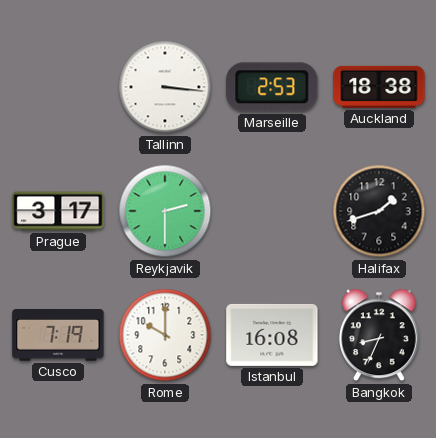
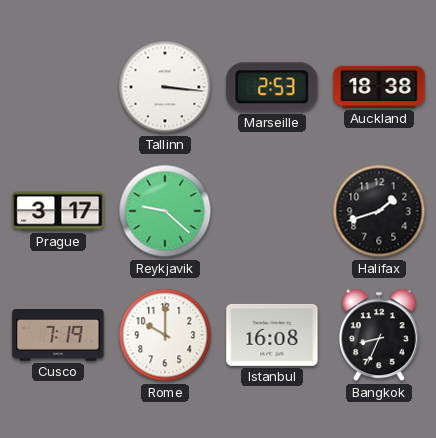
Reykjavik: 2:30 -> 9:22 (165, 211)
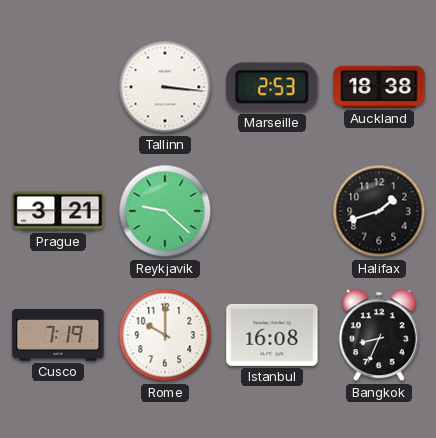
Prague: 3:17 -> 3:21 (58, 211)
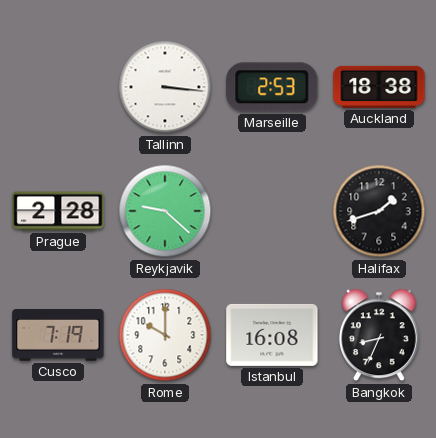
Prague: 3:21 -> 2:28 (58, 211)
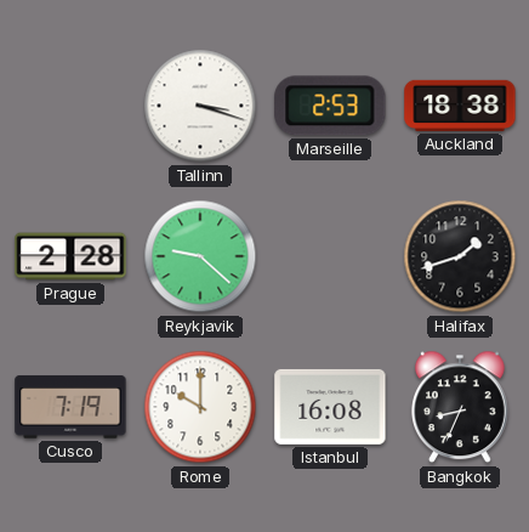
Tallinn: 3:16 -> 3:18 (200, 106)
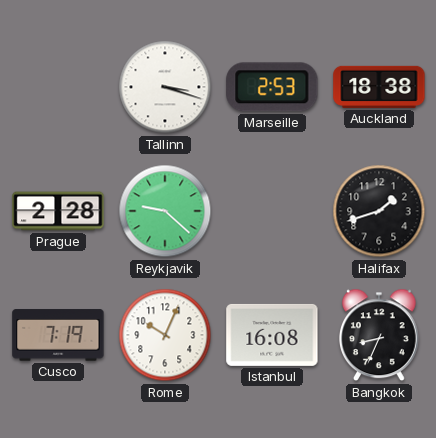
Rome: 10:00 -> 10:04 (165, 335)
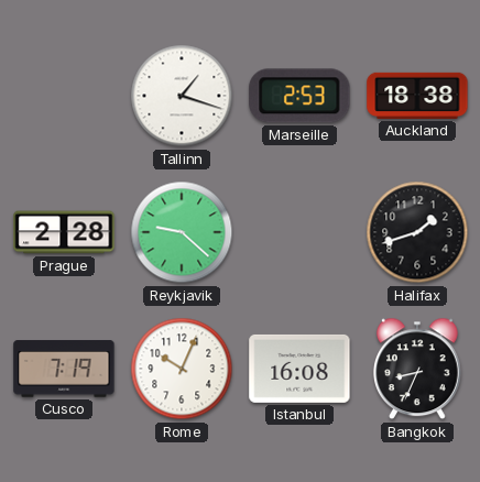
Tallinn: 3:18 -> 1:18 (182, 96)
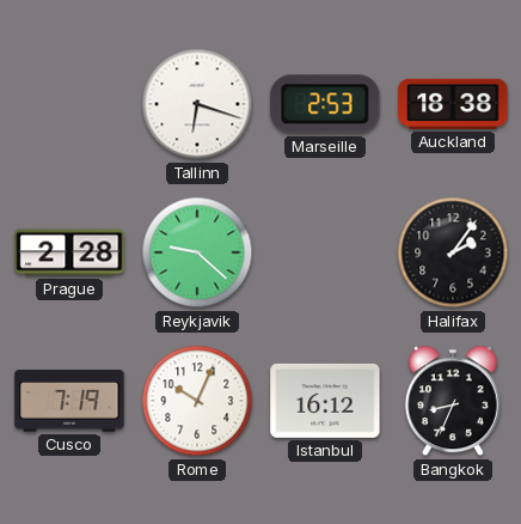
Tallinn: 1:18 -> 6:18 (197, 104)
Halifax: 1:42 -> 2:06 (453, 252)
Istanbul: 16:08 -> 16:12 (325, 401)
